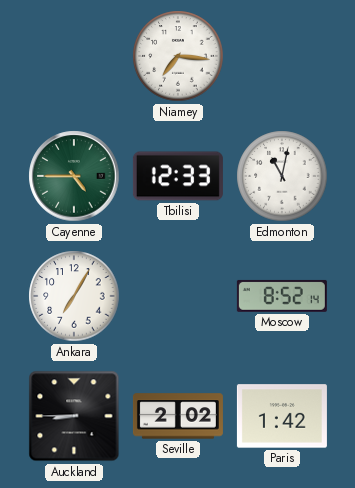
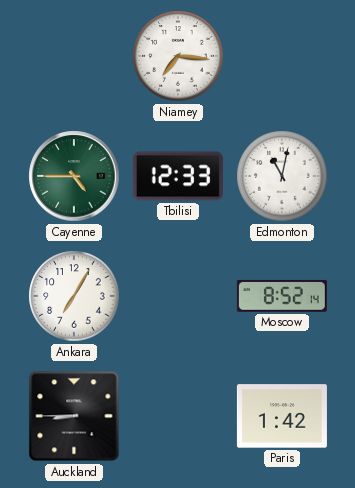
Seville: 2:02 -> none (178, 416)
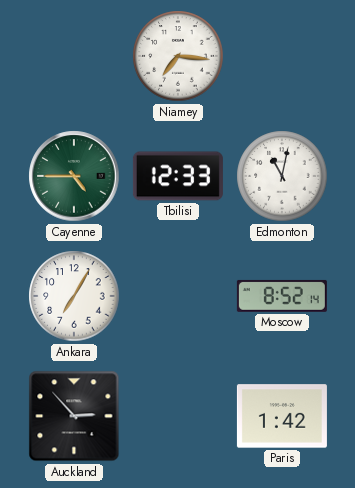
Auckland: 8:45 -> 2:53 (74, 416)
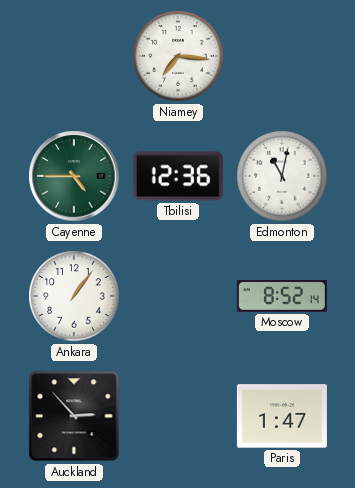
Tbilisi: 12:33 -> 12:36 (178, 176)
Ankara: 7:05 -> 1:06 (74, 296)
Paris: 1:42 -> 1:47 (282, 416)
